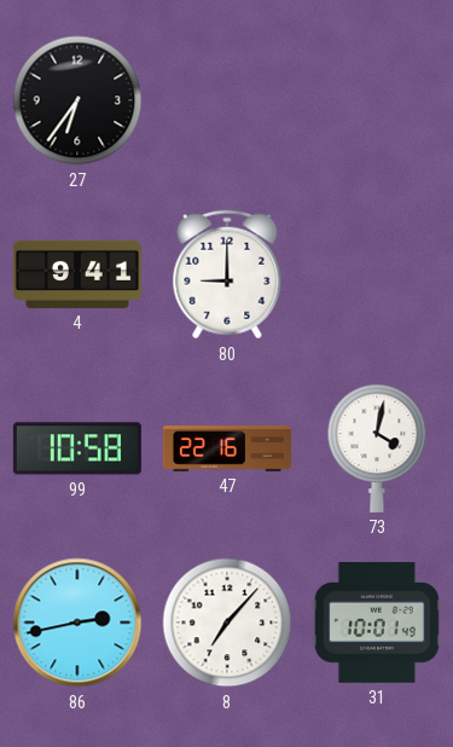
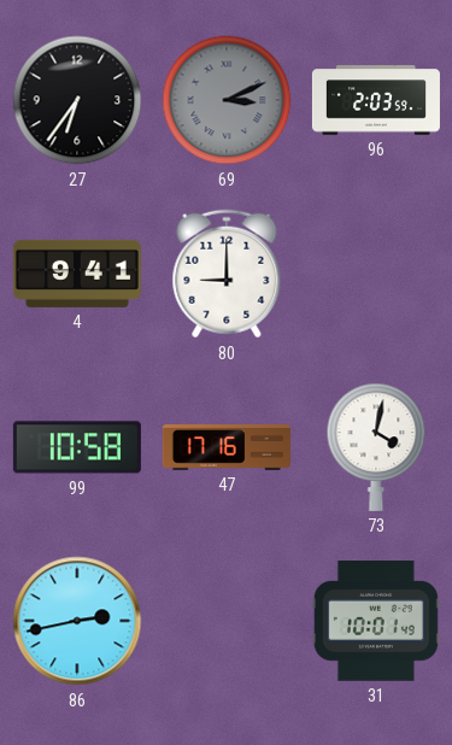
69: none -> 3:11 (227, 100)
96: none -> 2:03 (376, 100)
47: 22:16 -> 17:16 (227, 447)
8: 7:07 -> none (227, 622)
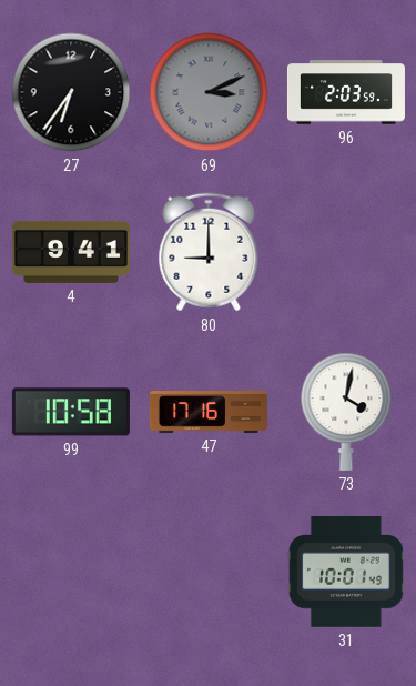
86: 2:43 -> none (77, 621)
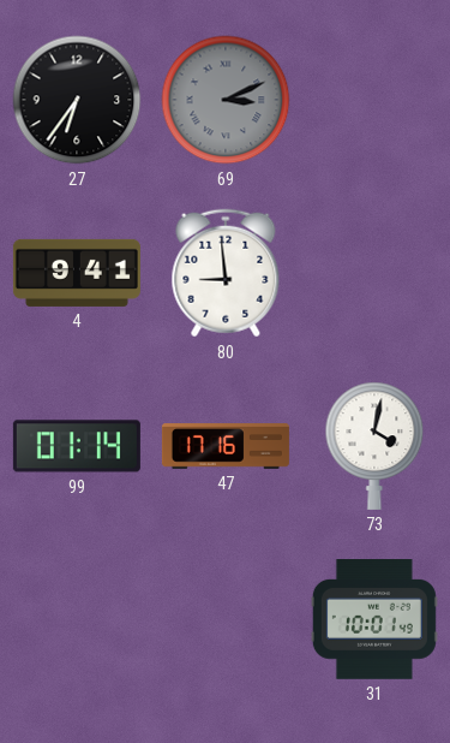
96: 2:03 -> none (346, 92)
80: 9:00 -> 8:59 (226, 273)
99: 10:58 -> 01:14 (77, 446)
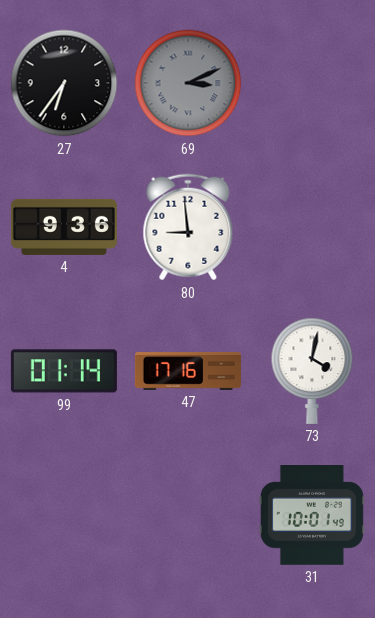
4: 9:41 -> 9:36 (64, 227)
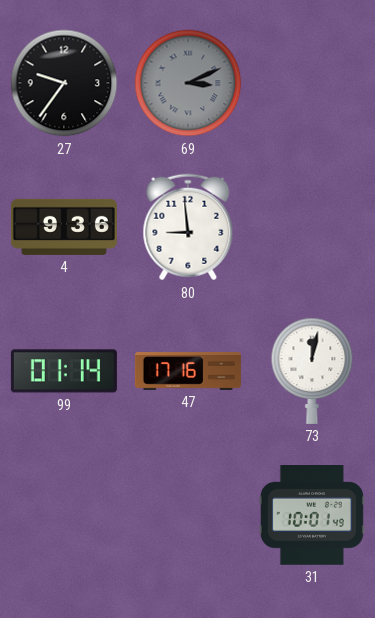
27: 6:36 -> 9:36 (64, 83)
73: 4:02 -> 12:02 (312, 371)
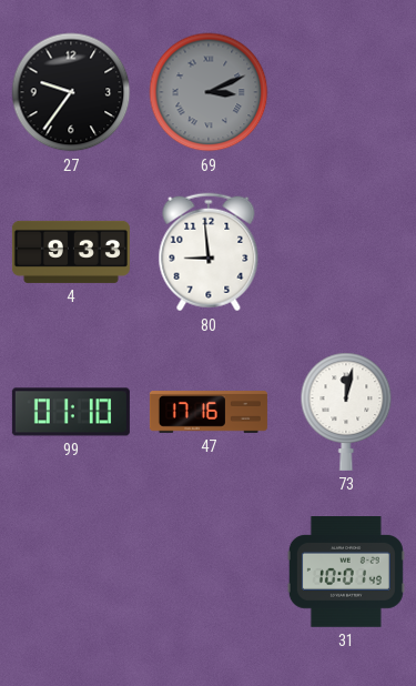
4: 9:36 -> 9:33 (71, 252)
99: 01:14 -> 01:10 (71, 412)
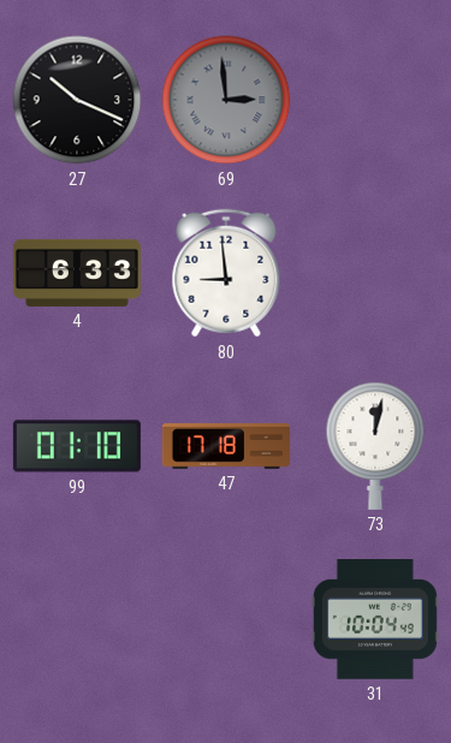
27: 9:36 -> 10:19 (77, 100)
69: 3:11 -> 2:59 (226, 100)
4: 9:33 -> 6:33 (77, 273)
47: 17:16 -> 17:18 (226, 446)
31: 10:01 -> 10:04 (375, 620)
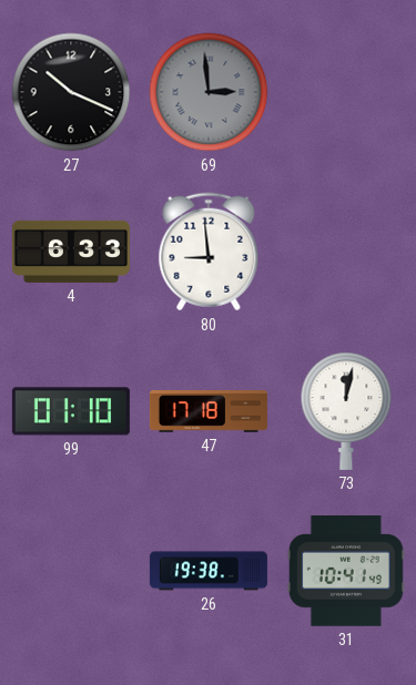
26: none -> 19:38 (209, 571)
31: 10:04 -> 10:41 (346, 572)
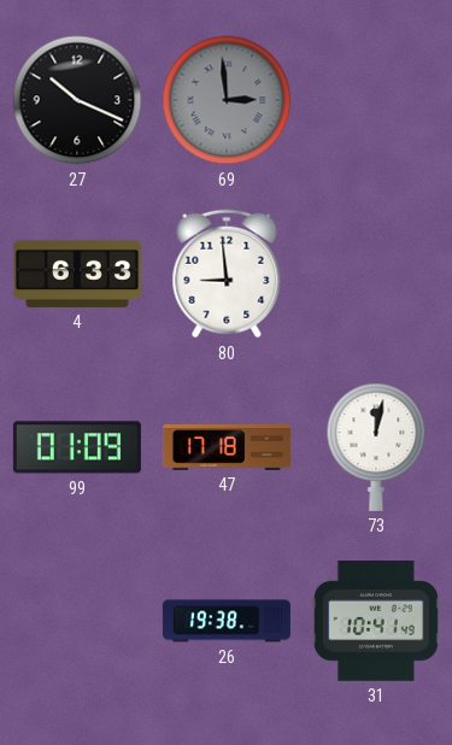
99: 01:10 -> 01:09 (77, 447)
